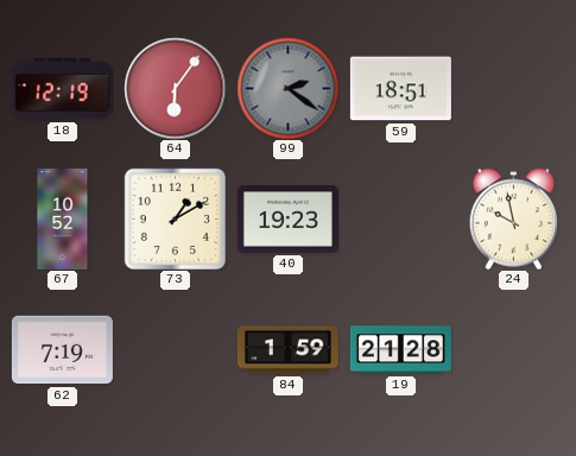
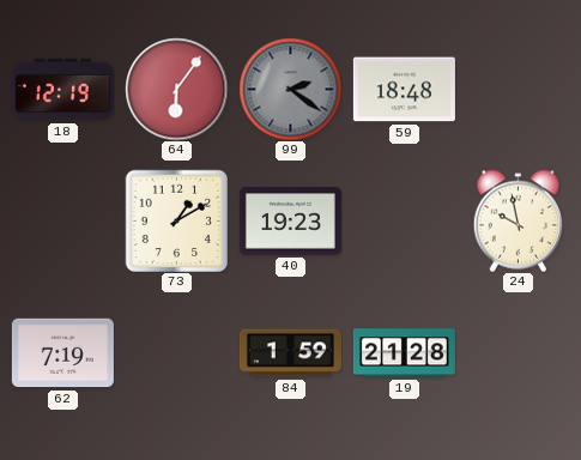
59: 18:51 -> 18:48 (404, 90)
67: 10:52 -> none (63, 218)
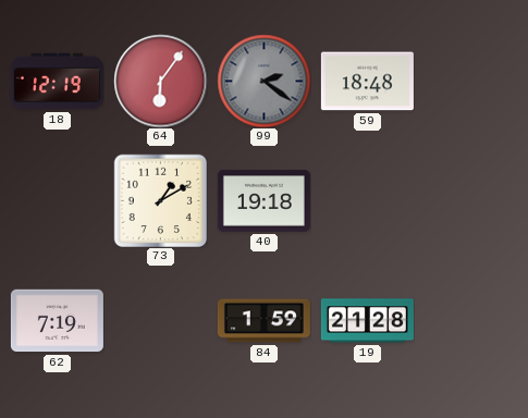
40: 19:23 -> 19:18 (263, 201)
24: 9:58 -> none (518, 220)
